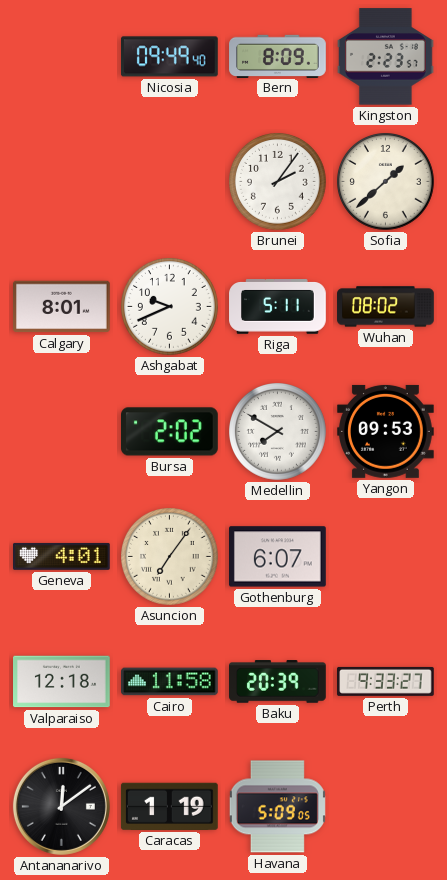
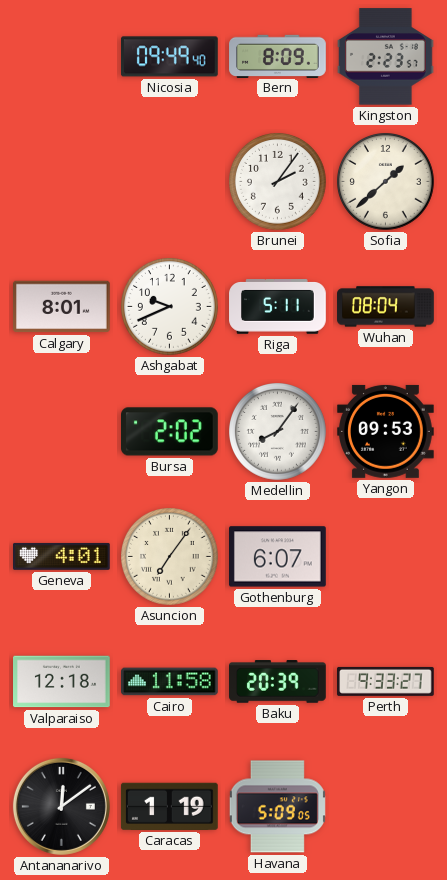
Wuhan: 08:02 -> 08:04 (386, 307)
Medellin: 7:50 -> 8:06 (278, 432)
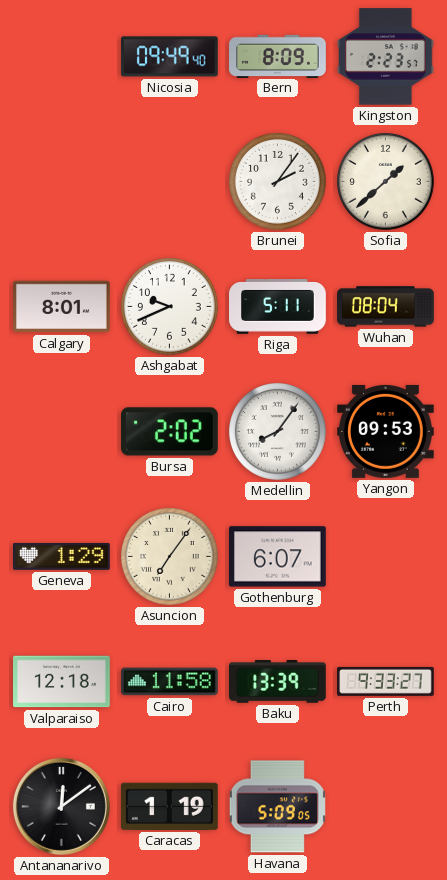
Geneva: 4:01 -> 1:29 (62, 556)
Baku: 20:39 -> 13:39 (278, 682)
